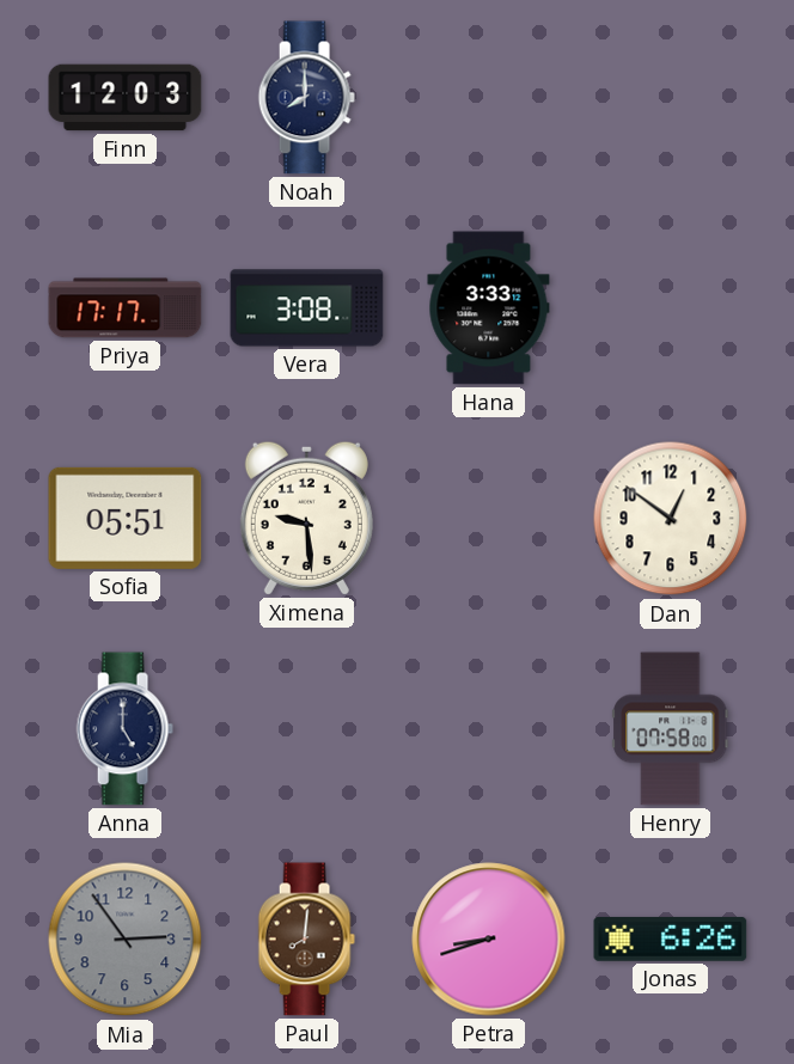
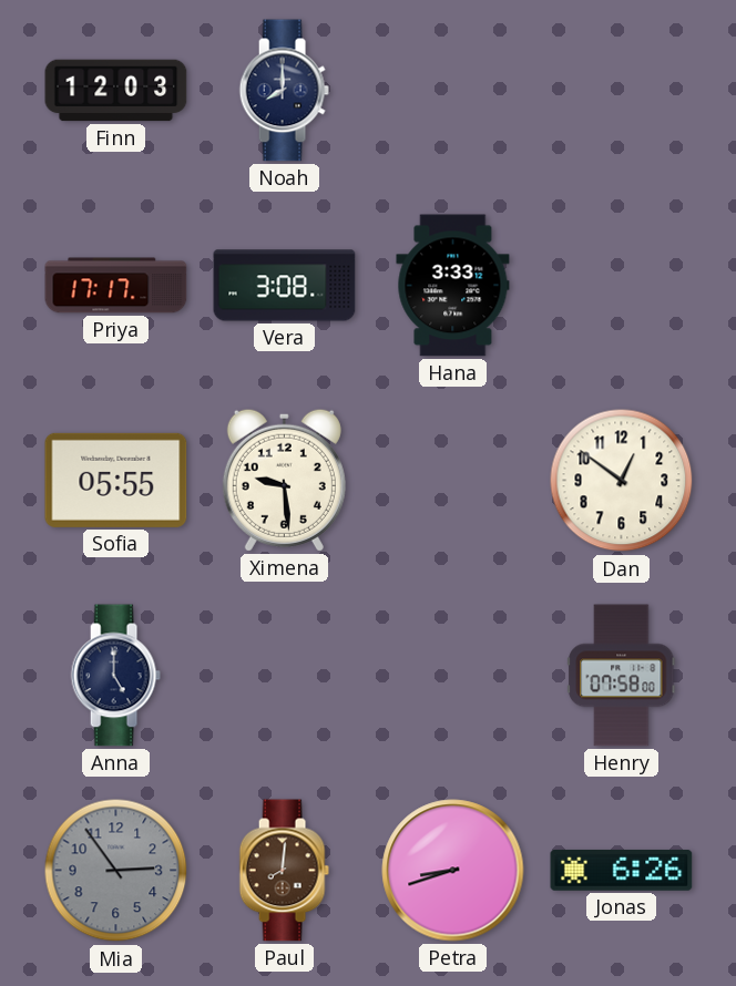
Sofia: 05:51 -> 05:55 (116, 480)
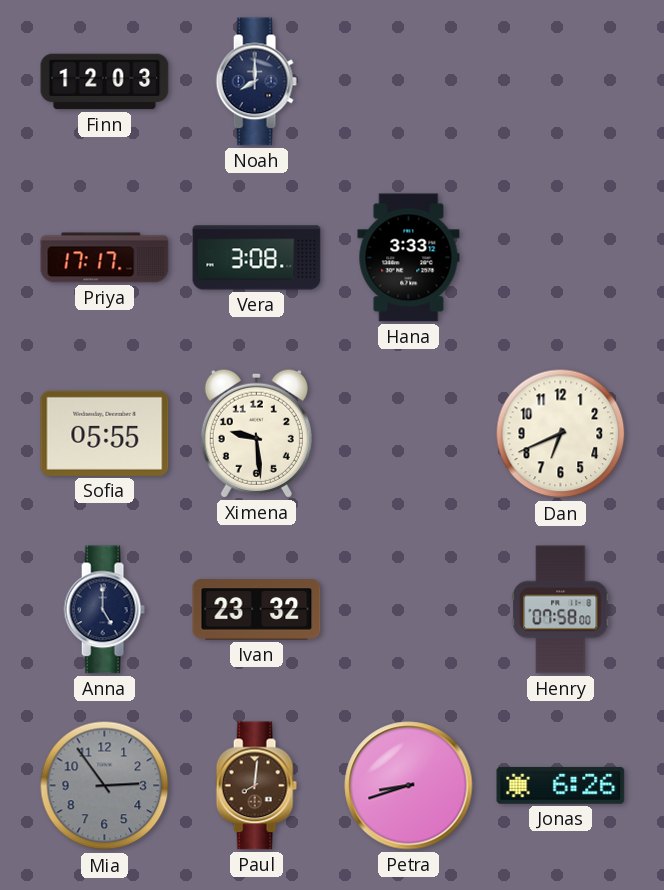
Dan: 12:51 -> 6:41 (561, 434)
Ivan: none -> 23:32 (257, 610)
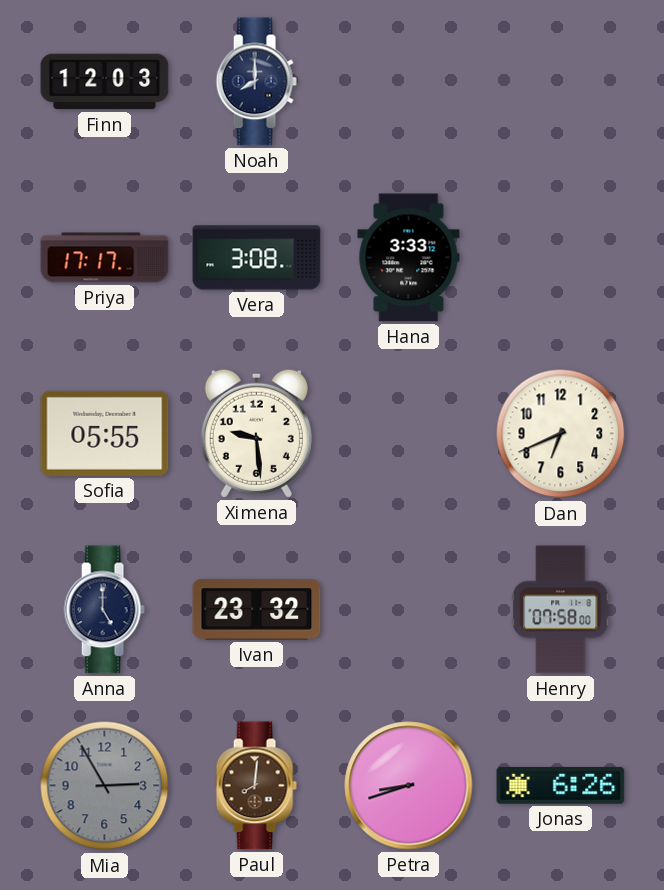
Mia: 2:54 -> 2:55 (105, 786)
